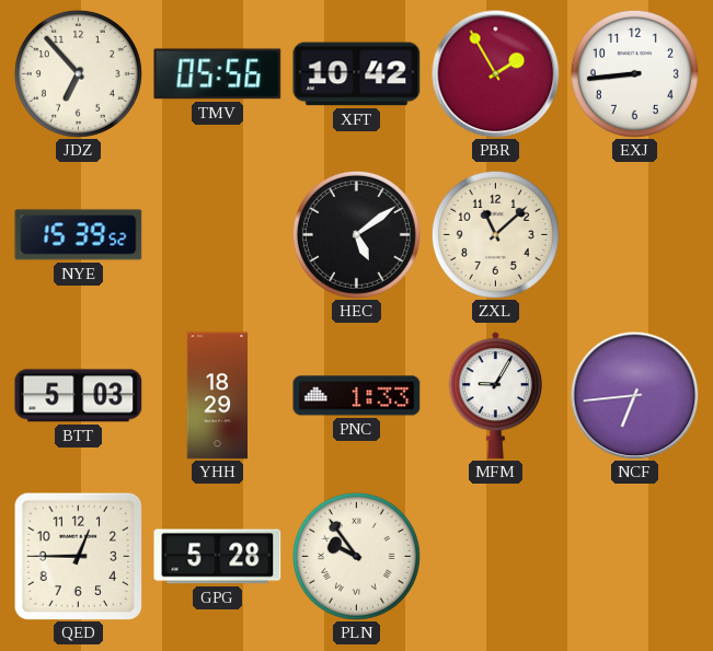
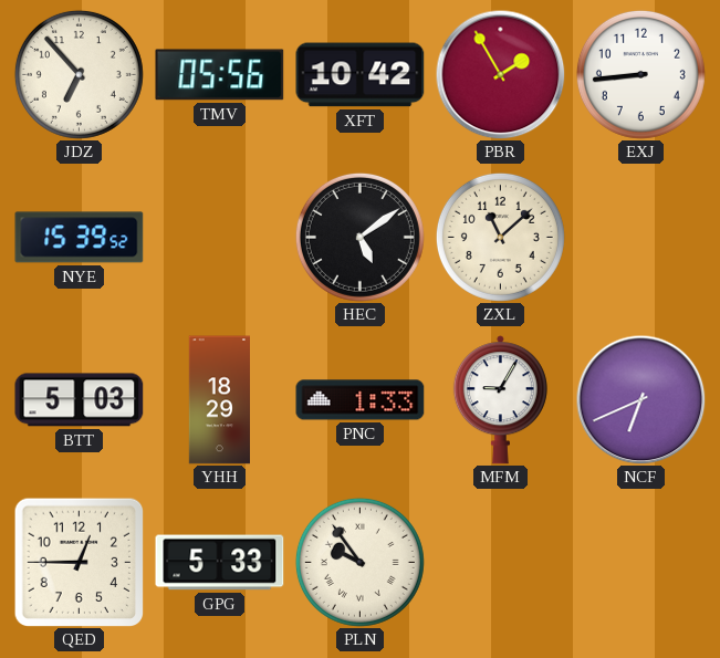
NCF: 6:44 -> 6:41 (640, 399)
GPG: 5:28 -> 5:33 (220, 563)
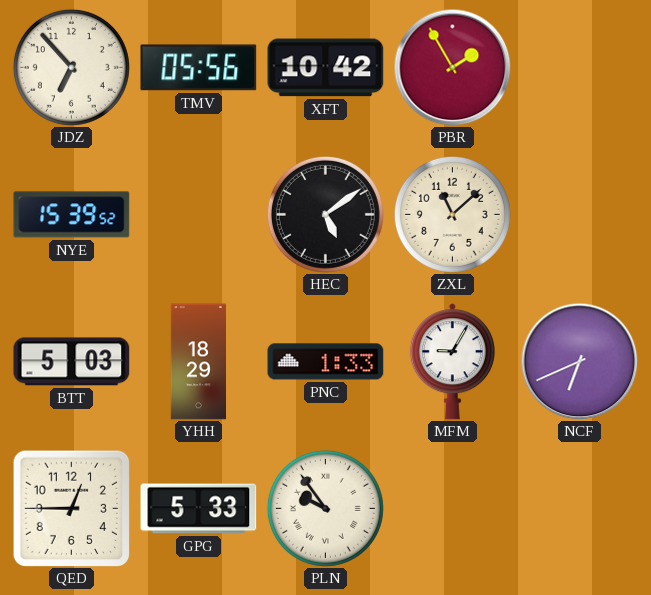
EXJ: 8:44 -> none (640, 74)
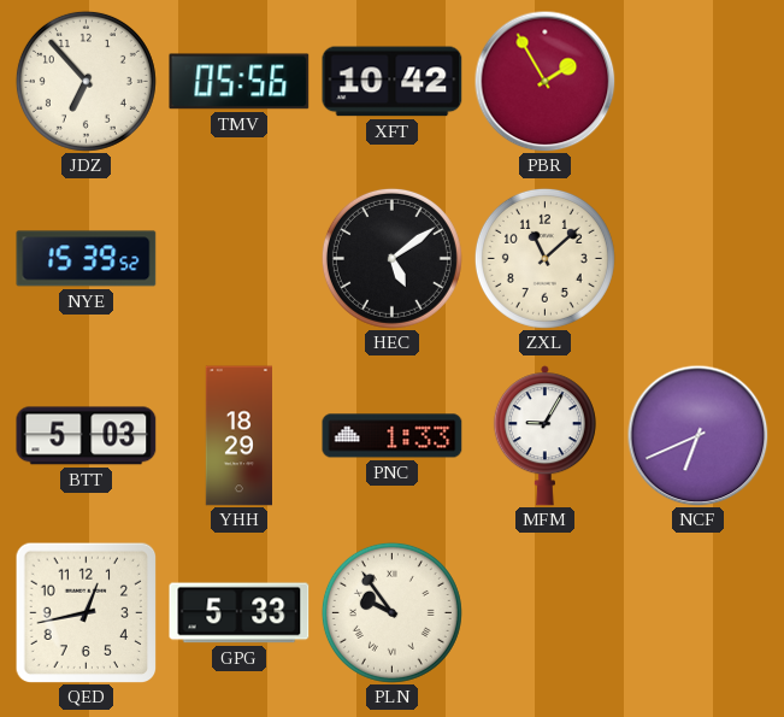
QED: 12:45 -> 12:43 (86, 612)
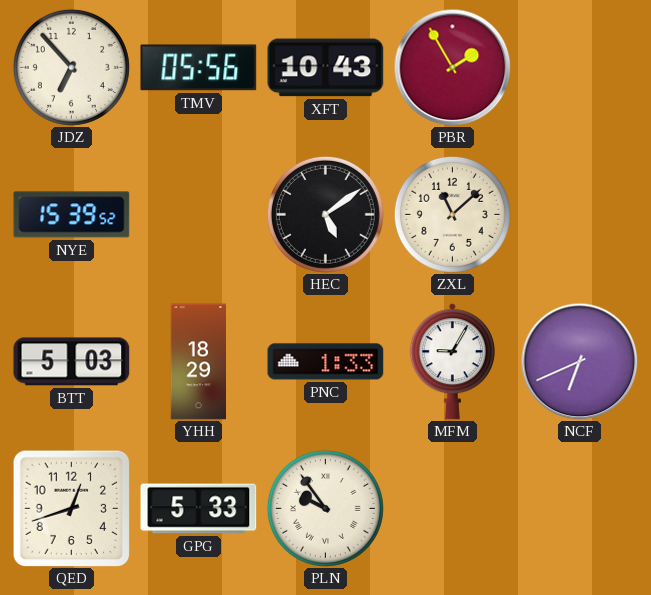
XFT: 10:42 -> 10:43 (326, 68)
QED: 12:43 -> 12:42 (71, 508)
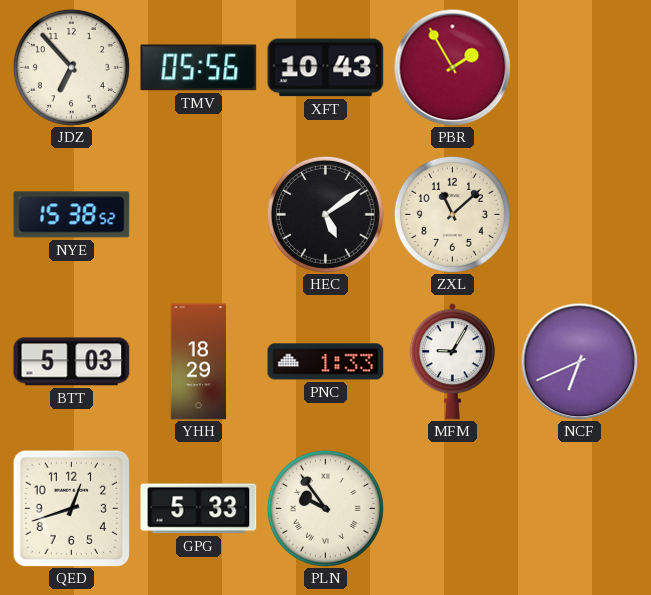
NYE: 15:39 -> 15:38 (72, 215)
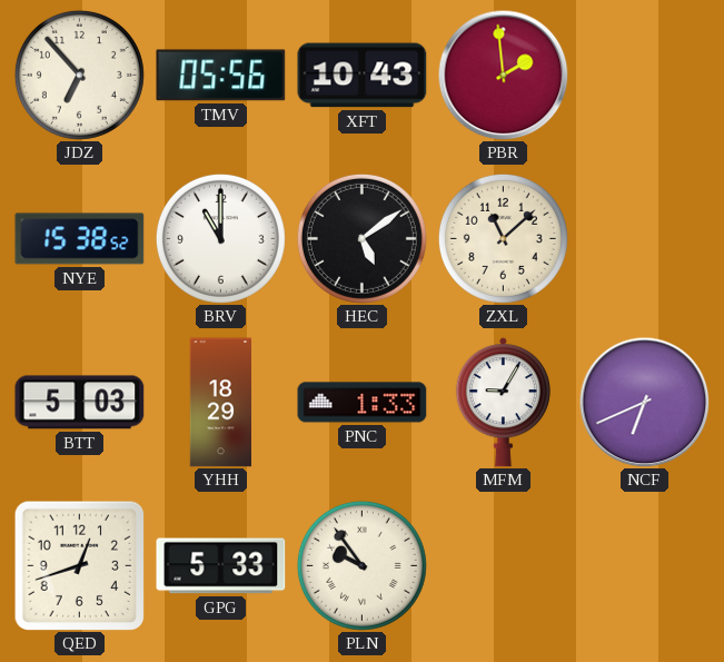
PBR: 1:55 -> 1:59 (503, 75)
BRV: none -> 11:00 (220, 238)
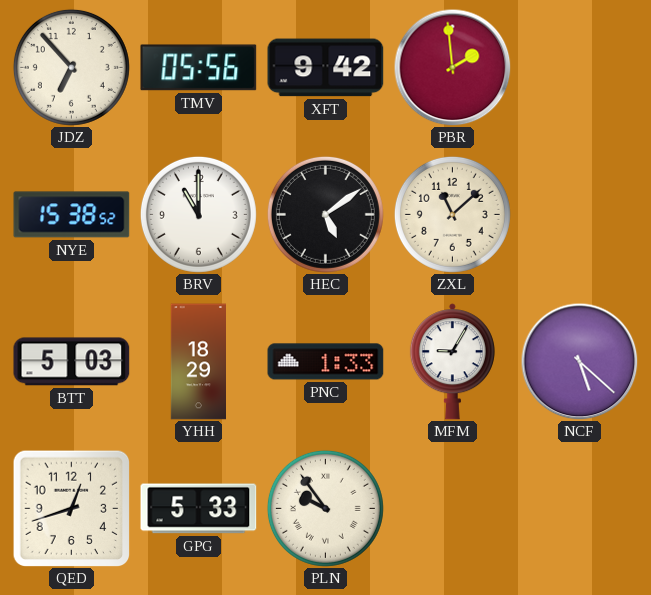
XFT: 10:43 -> 9:42 (326, 68)
NCF: 6:41 -> 5:22 (579, 361)
